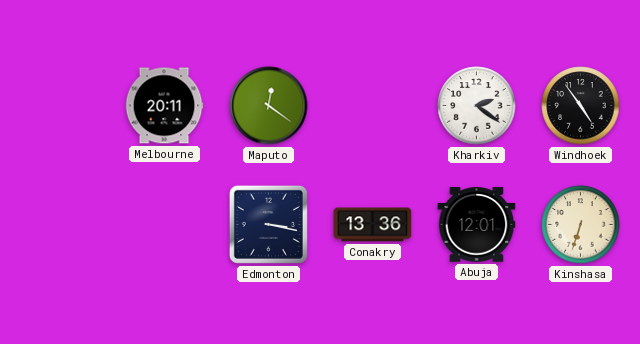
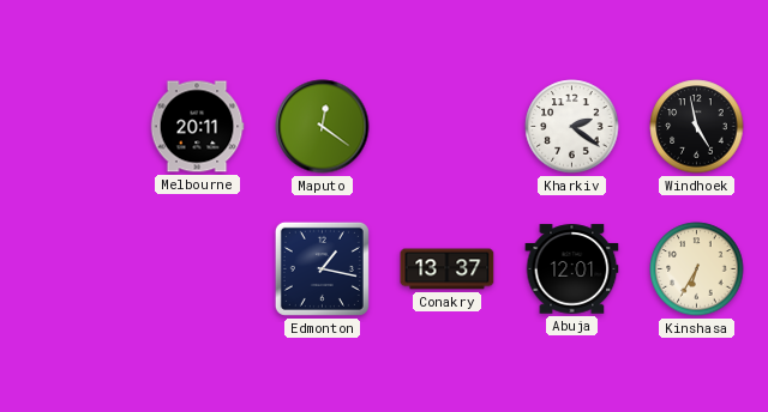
Windhoek: 4:54 -> 4:58 (697, 127)
Edmonton: 3:17 -> 1:17 (322, 268)
Conakry: 13:36 -> 13:37 (448, 269)
Kinshasa: 6:33 -> 6:35 (697, 269)
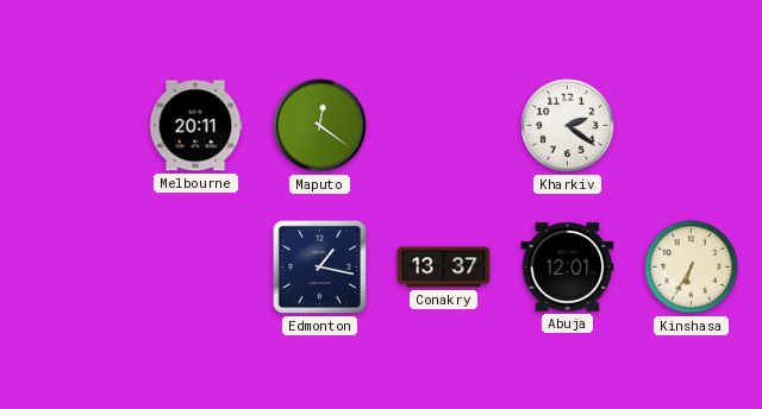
Windhoek: 4:58 -> none (697, 127)
